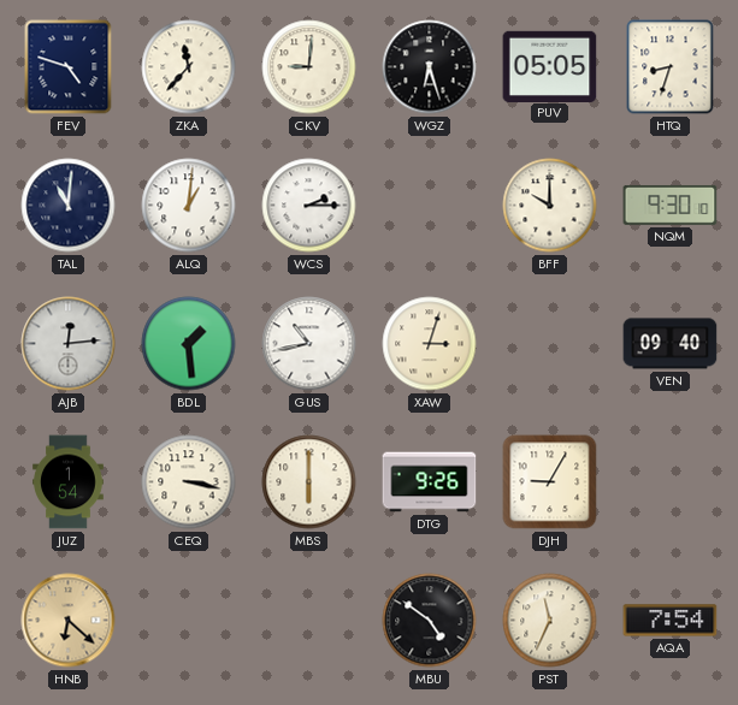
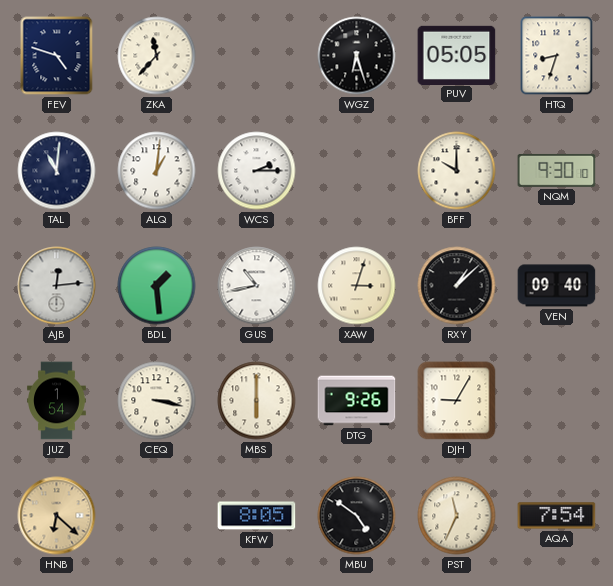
CKV: 9:01 -> none (309, 67)
RXY: none -> 1:08 (457, 286)
KFW: none -> 8:05 (257, 516)
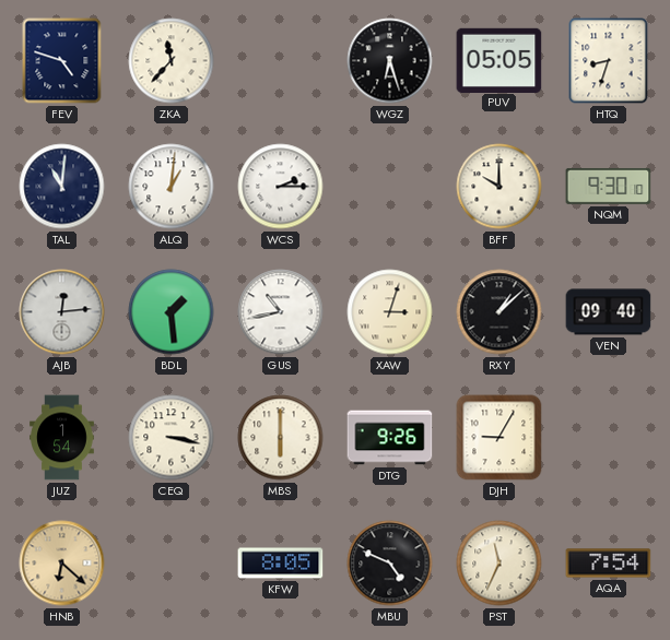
MBU: 4:51 -> 4:49 (390, 564)
